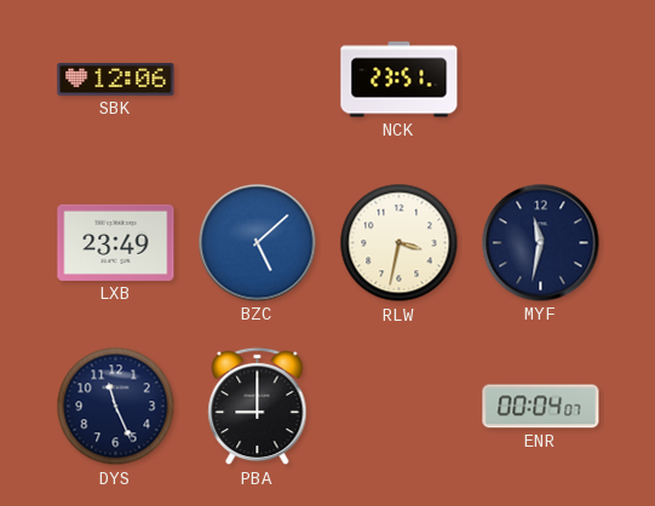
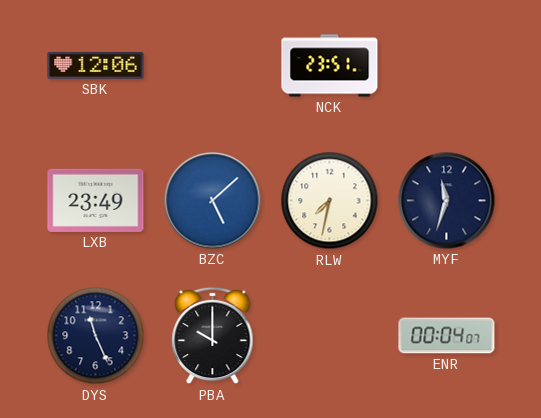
RLW: 3:32 -> 7:32 (330, 201)
MYF: 11:32 -> 11:33 (447, 201)
PBA: 9:00 -> 10:00 (213, 336)
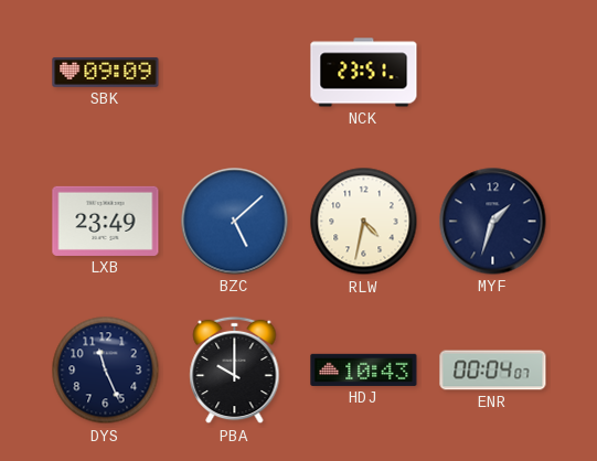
SBK: 12:06 -> 09:09 (106, 73)
RLW: 7:32 -> 4:32 (364, 222)
MYF: 11:33 -> 1:33 (493, 222)
HDJ: none -> 10:43 (364, 369)
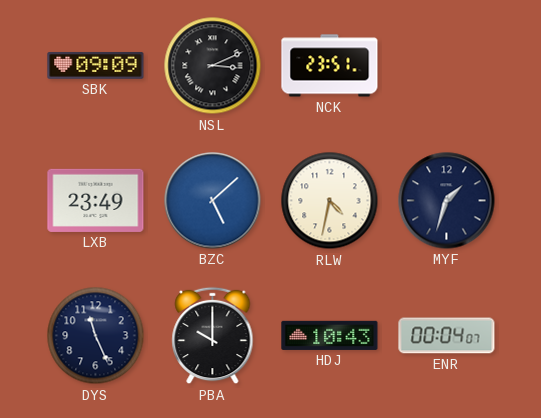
NSL: none -> 3:11 (213, 66)
